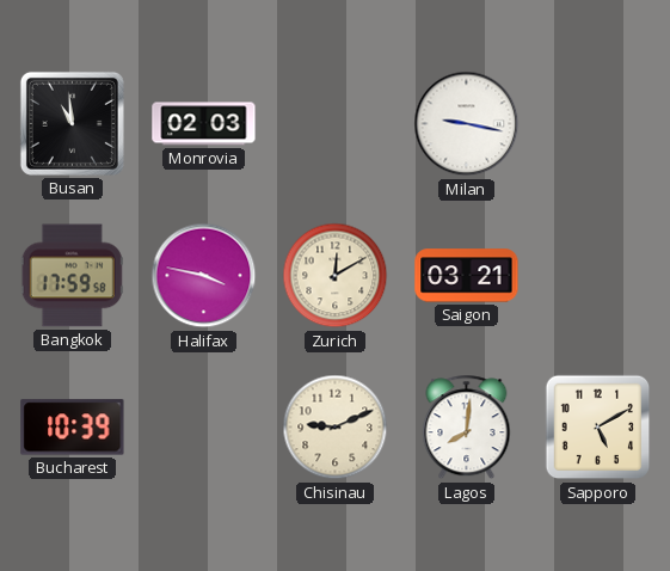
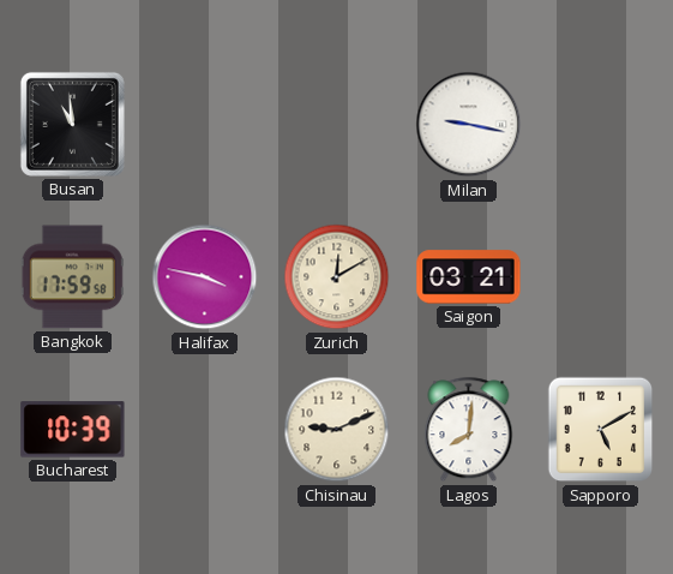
Monrovia: 02:03 -> none (204, 124)
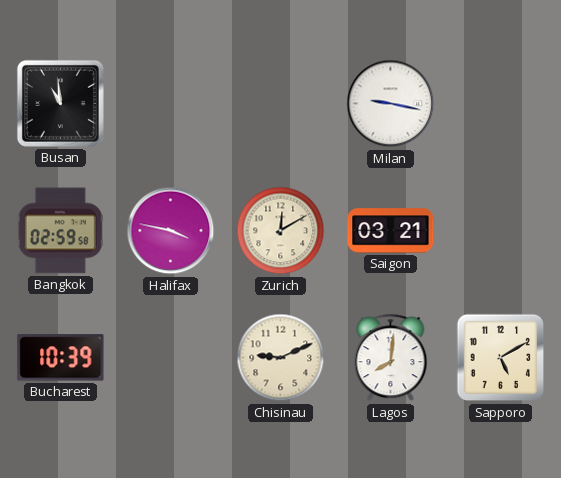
Bangkok: 17:59 -> 02:59 (60, 231)
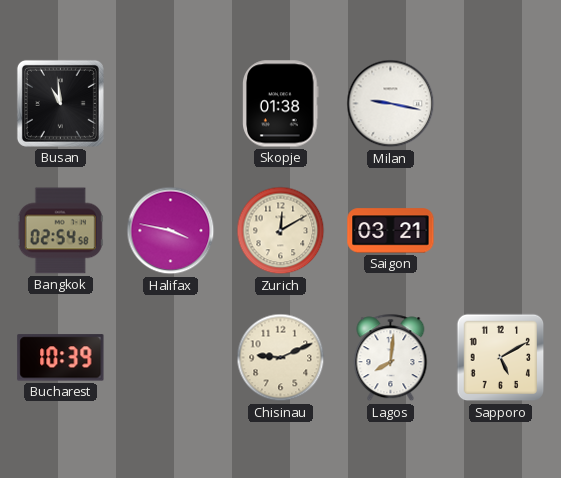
Skopje: none -> 01:38 (281, 104)
Bangkok: 02:59 -> 02:54 (60, 231)
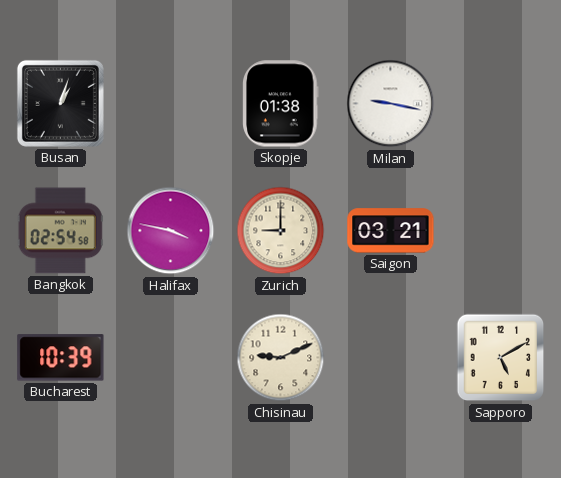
Busan: 10:59 -> 1:03 (60, 103)
Zurich: 12:10 -> 9:00 (281, 231)
Lagos: 8:01 -> none (391, 358)
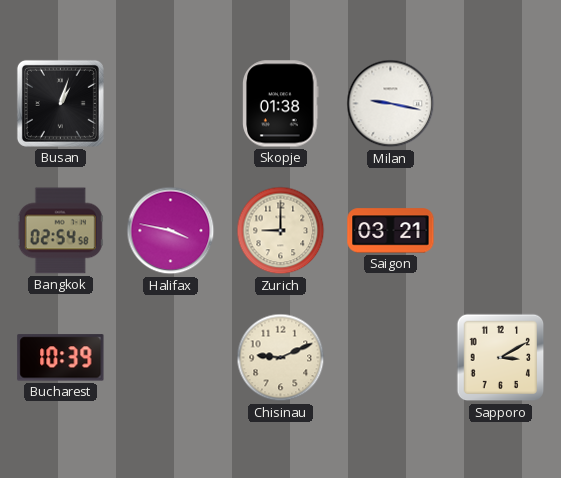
Sapporo: 5:10 -> 3:10 (501, 358)
